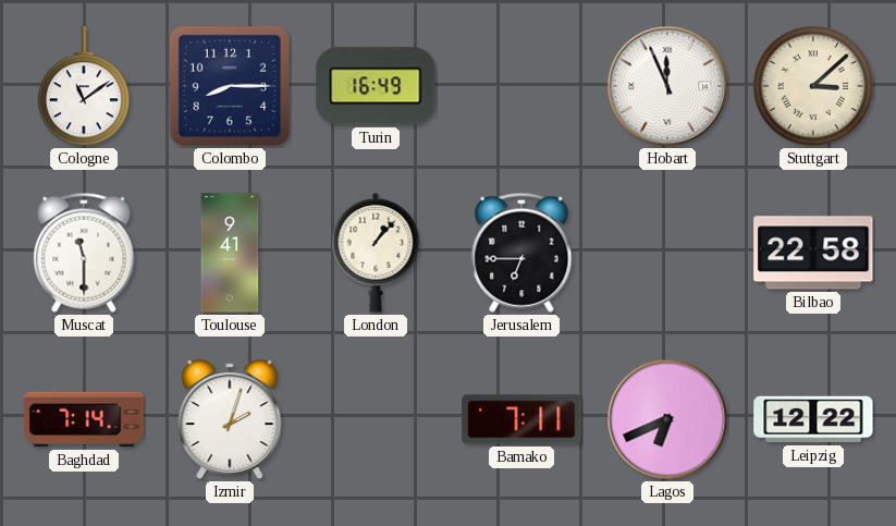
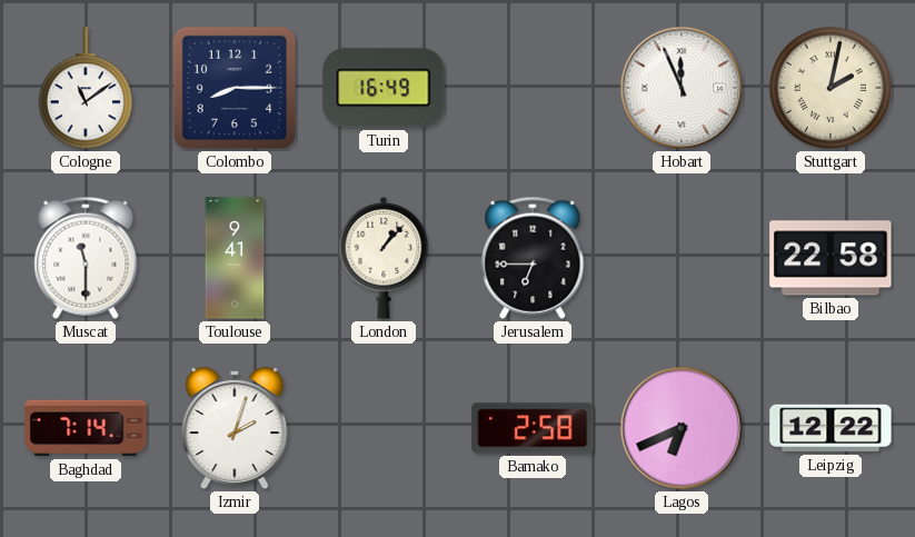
Stuttgart: 3:08 -> 2:02 (831, 88)
Bamako: 7:11 -> 2:58 (533, 428)
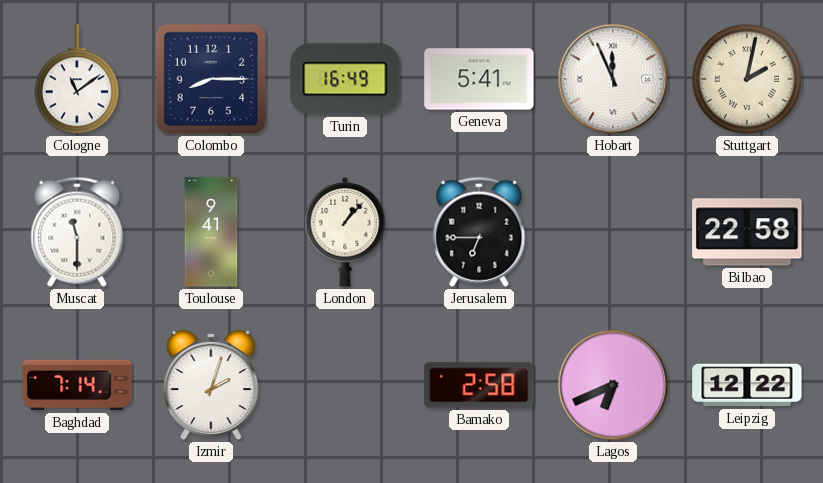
Geneva: none -> 5:41 (479, 79)
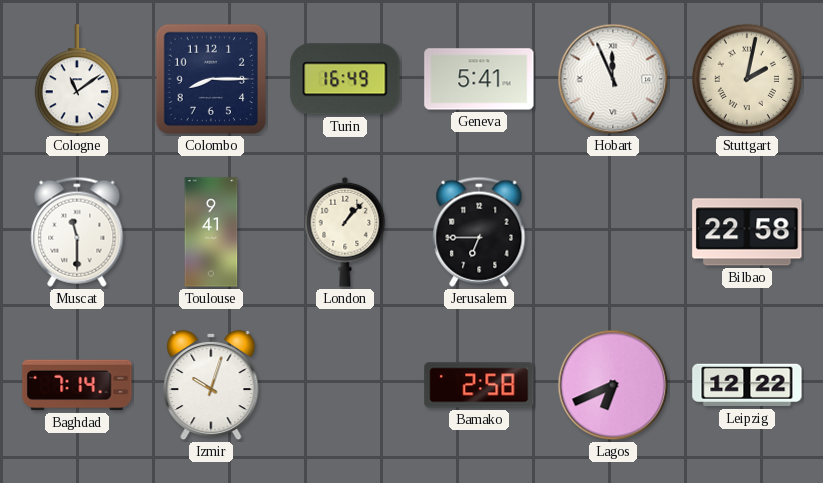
Izmir: 2:03 -> 10:03 (211, 385)
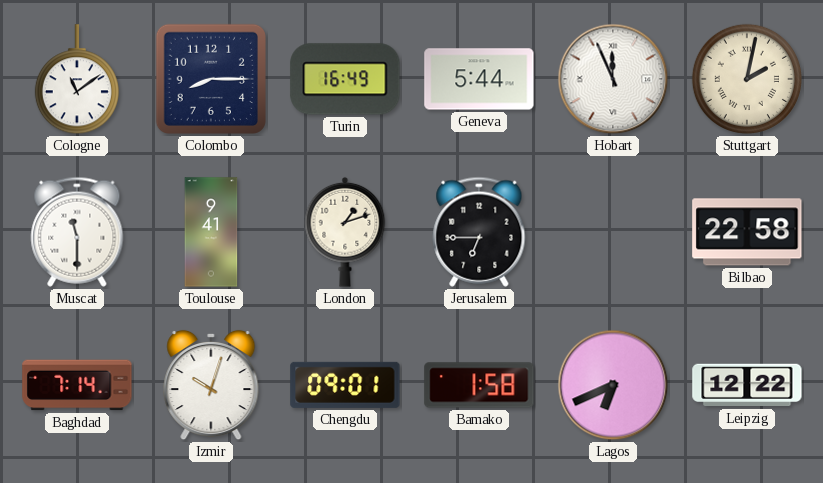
Geneva: 5:41 -> 5:44 (479, 79)
London: 1:07 -> 1:12 (345, 232)
Chengdu: none -> 09:01 (345, 385)
Bamako: 2:58 -> 1:58 (479, 385)
